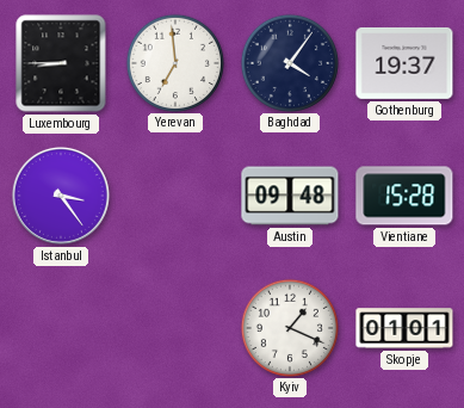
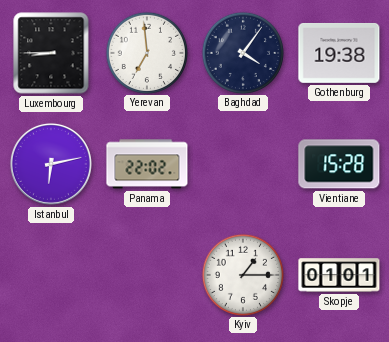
Gothenburg: 19:37 -> 19:38 (339, 53)
Istanbul: 3:24 -> 6:13 (51, 164)
Panama: none -> 22:02 (147, 164)
Austin: 09:48 -> none (290, 196)
Kyiv: 1:19 -> 1:15 (242, 274)
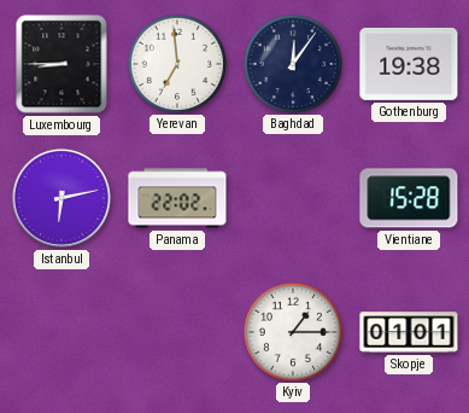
Baghdad: 4:06 -> 12:06 (292, 63)
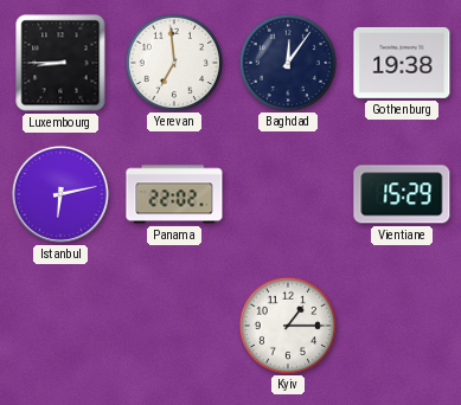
Vientiane: 15:28 -> 15:29 (402, 194)
Skopje: 01:01 -> none (409, 332)
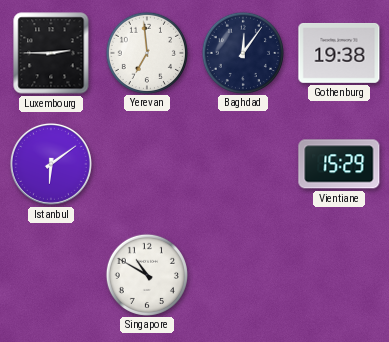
Luxembourg: 8:45 -> 2:45 (51, 53)
Istanbul: 6:13 -> 6:09 (51, 164)
Panama: 22:02 -> none (174, 194)
Singapore: none -> 10:50 (146, 274)
Kyiv: 1:15 -> none (287, 324)
